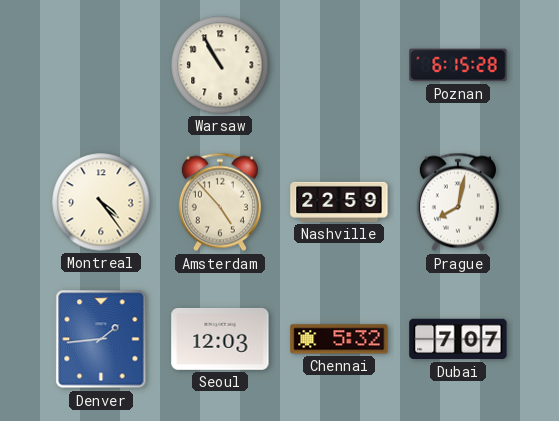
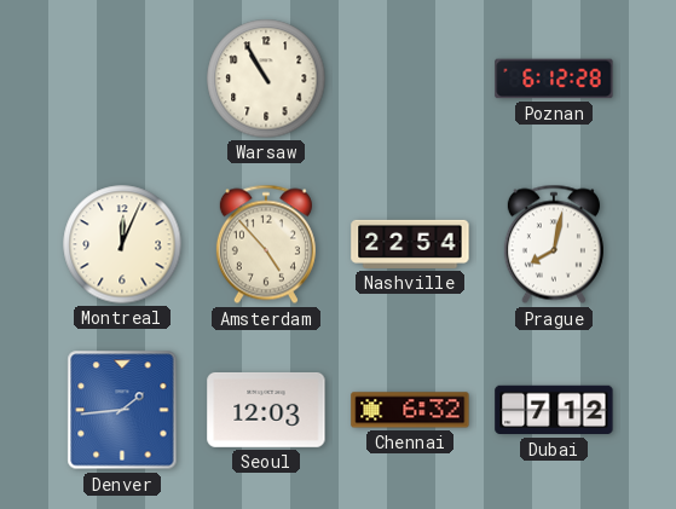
Poznan: 6:15 -> 6:12 (554, 79)
Montreal: 4:24 -> 12:04 (122, 244)
Nashville: 22:59 -> 22:54 (410, 244)
Chennai: 5:32 -> 6:32 (410, 410)
Dubai: 7:07 -> 7:12 (554, 410)
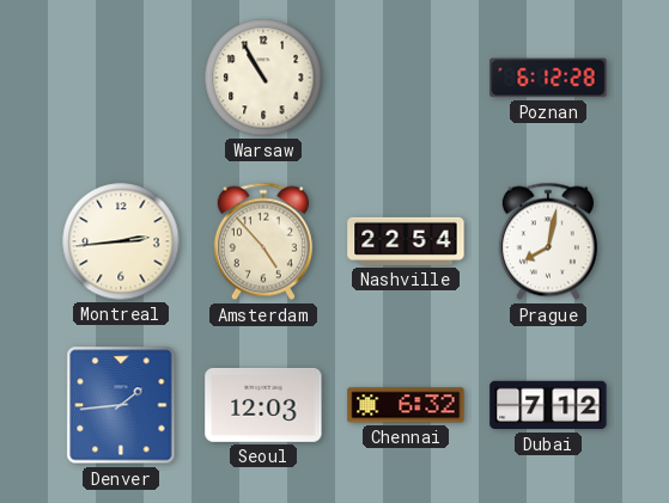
Montreal: 12:04 -> 2:44 (121, 241)
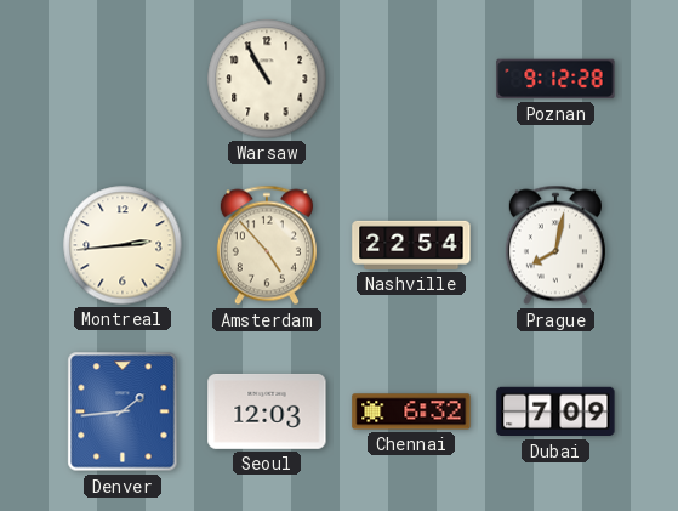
Poznan: 6:12 -> 9:12 (555, 79)
Dubai: 7:12 -> 7:09 (555, 411)
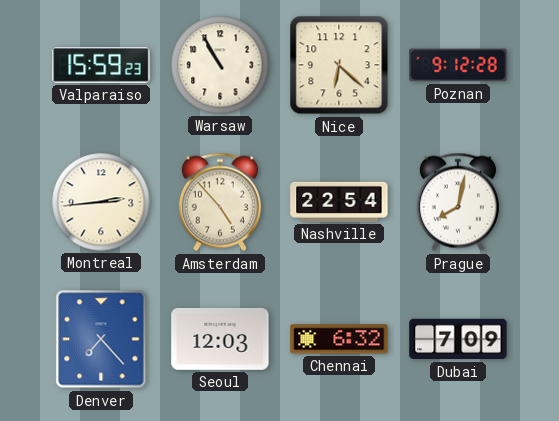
Valparaiso: none -> 15:59 (101, 65)
Nice: none -> 6:22 (339, 65)
Denver: 1:44 -> 7:23 (101, 339)
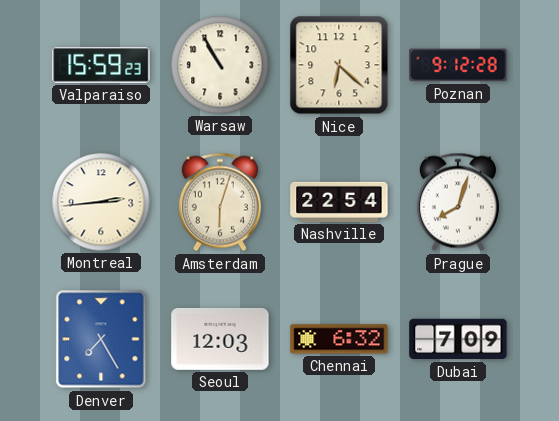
Amsterdam: 4:53 -> 6:03 (220, 202)
Prague: 8:02 -> 8:03 (458, 202)
Denver: 7:23 -> 7:25 (101, 339)
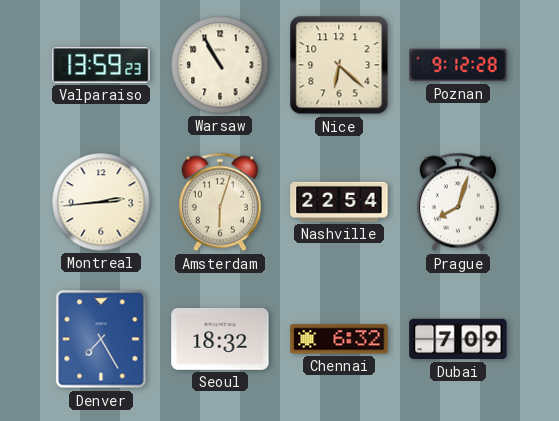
Valparaiso: 15:59 -> 13:59 (101, 65)
Seoul: 12:03 -> 18:32 (220, 339)
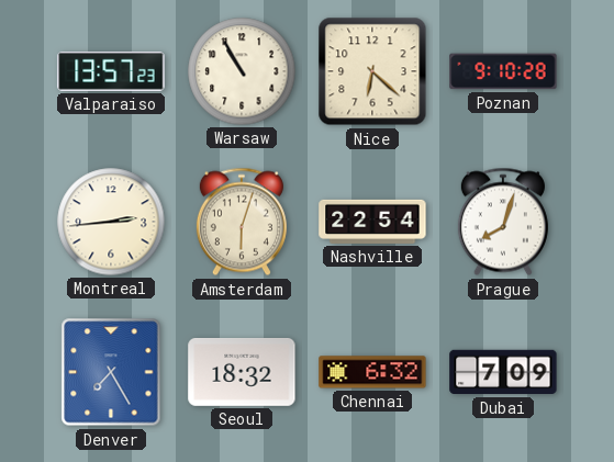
Valparaiso: 13:59 -> 13:57 (111, 71)
Poznan: 9:12 -> 9:10 (503, 71)
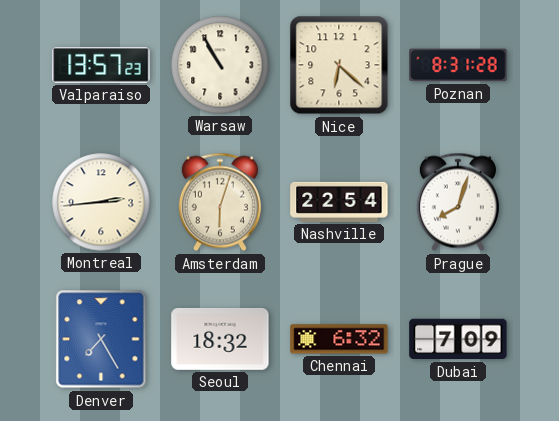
Poznan: 9:10 -> 8:31 (458, 65)
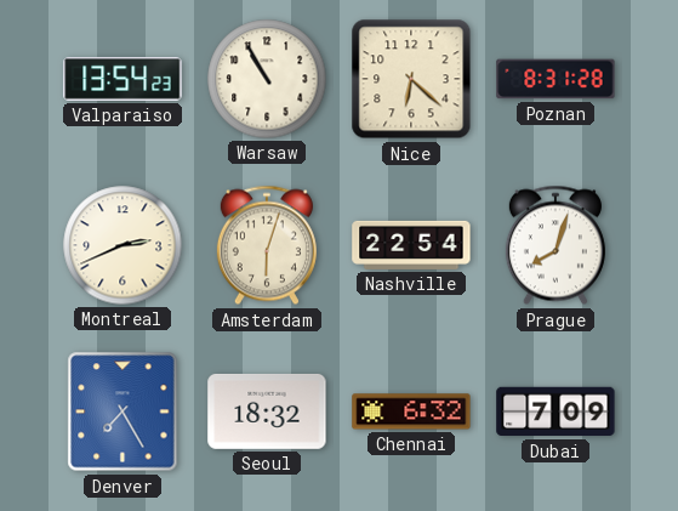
Valparaiso: 13:57 -> 13:54 (123, 79)
Montreal: 2:44 -> 2:41 (123, 245)
